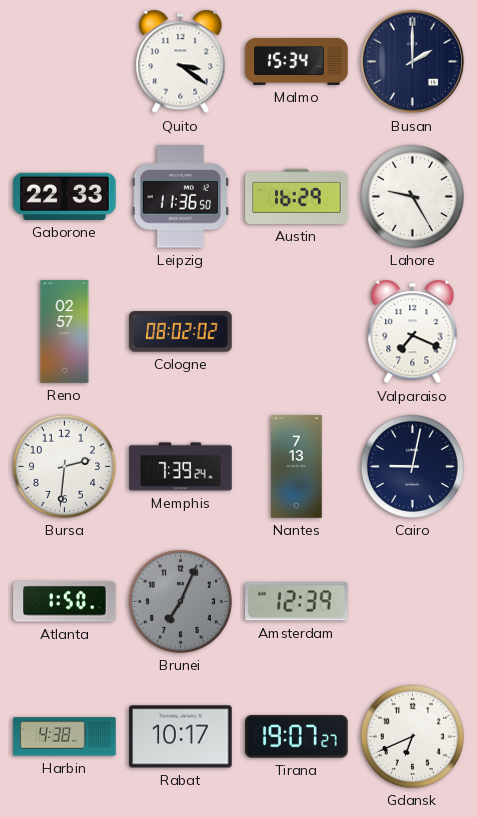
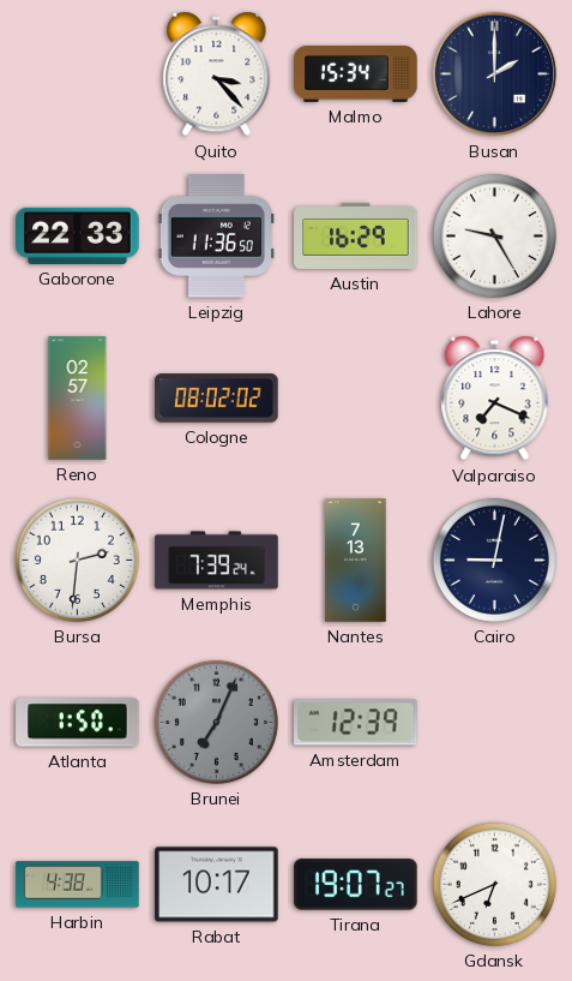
Quito: 3:21 -> 3:23 (217, 74)
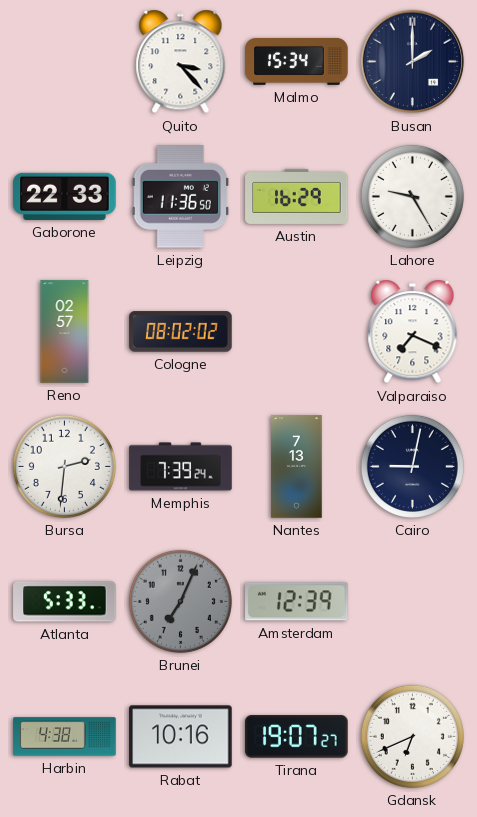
Atlanta: 1:50 -> 5:33 (65, 602)
Rabat: 10:17 -> 10:16 (181, 737)
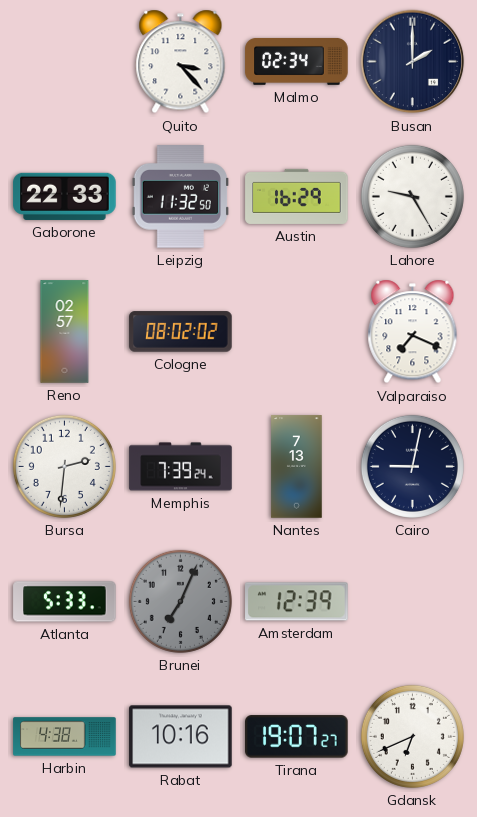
Malmo: 15:34 -> 02:34 (297, 61)
Leipzig: 11:36 -> 11:32 (180, 197)
